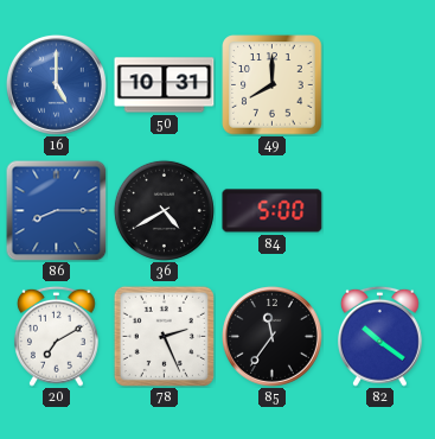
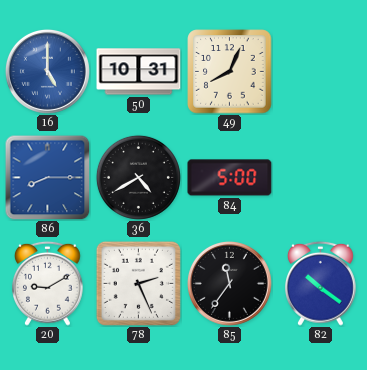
49: 8:00 -> 8:04 (230, 72)
20: 7:10 -> 9:10 (48, 283)
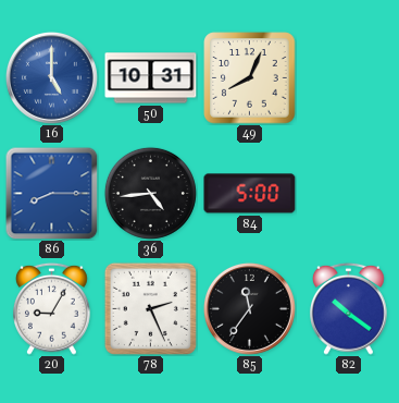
36: 4:40 -> 4:44 (150, 193)
20: 9:10 -> 9:05 (52, 308)
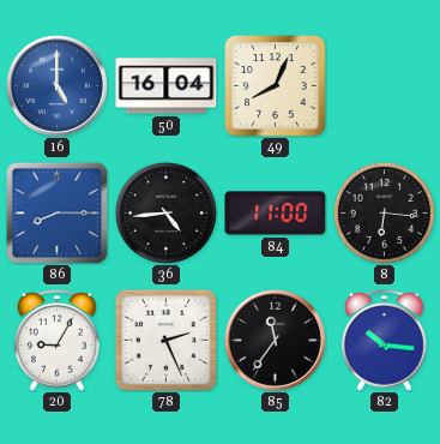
50: 10:31 -> 16:04 (167, 86)
84: 5:00 -> 11:00 (276, 214)
8: none -> 6:16 (384, 212)
82: 10:21 -> 10:16 (385, 340)
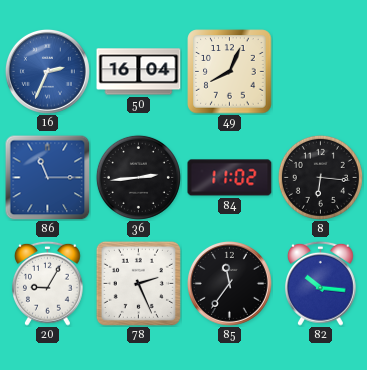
16: 5:00 -> 2:34 (47, 71)
86: 8:15 -> 11:15 (47, 177)
36: 4:44 -> 2:44 (138, 177)
84: 11:00 -> 11:02 (230, 178)
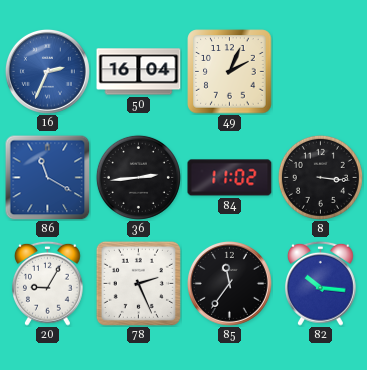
49: 8:04 -> 2:04 (230, 72)
86: 11:15 -> 11:20 (47, 177)
8: 6:16 -> 3:16 (320, 177)
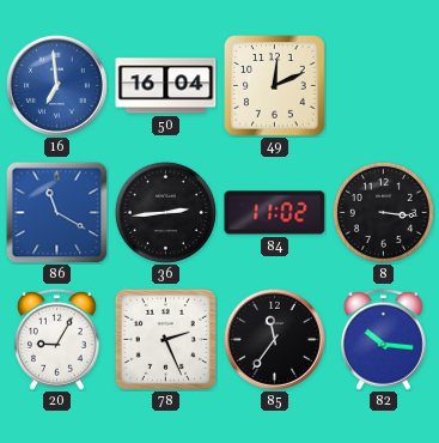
16: 2:34 -> 6:59 (56, 85)
49: 2:04 -> 12:11 (275, 86)
